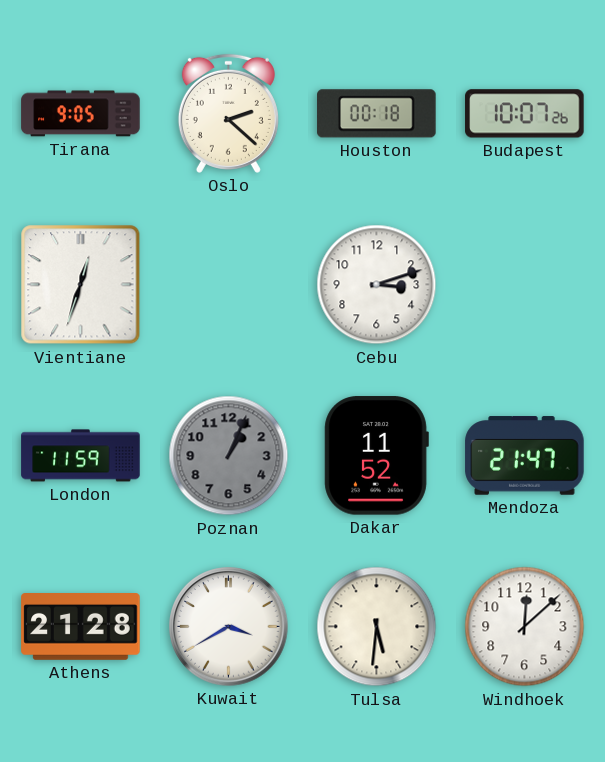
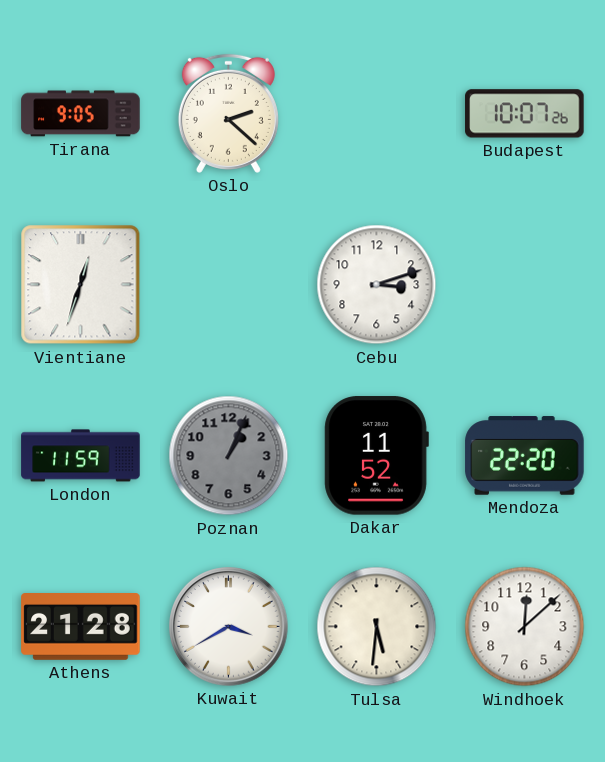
Houston: 00:18 -> none (377, 114)
Mendoza: 21:47 -> 22:20 (525, 456)
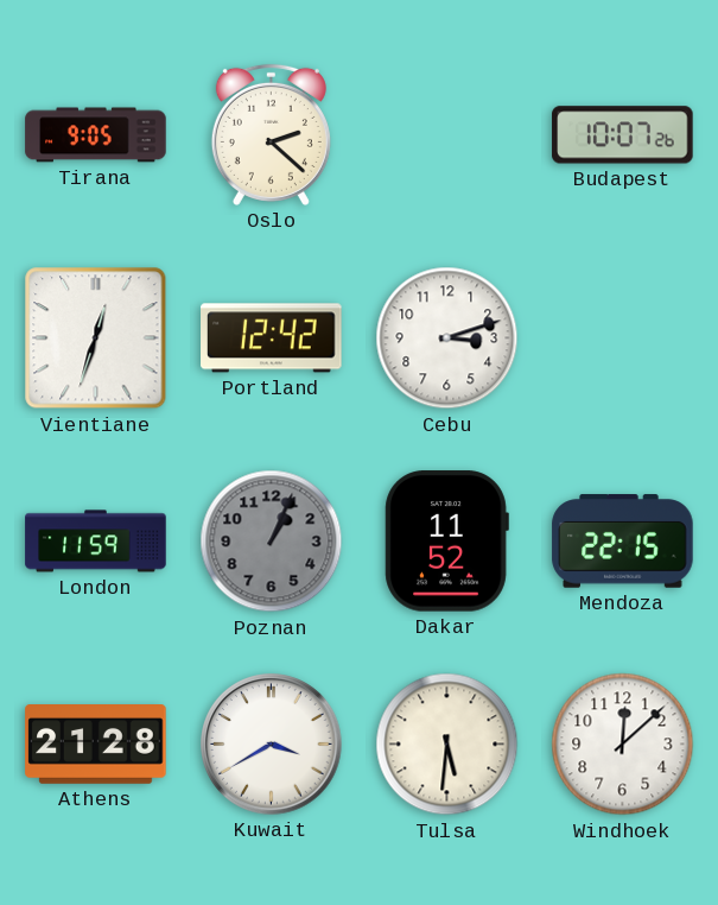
Portland: none -> 12:42 (272, 338)
Mendoza: 22:20 -> 22:15 (623, 542)
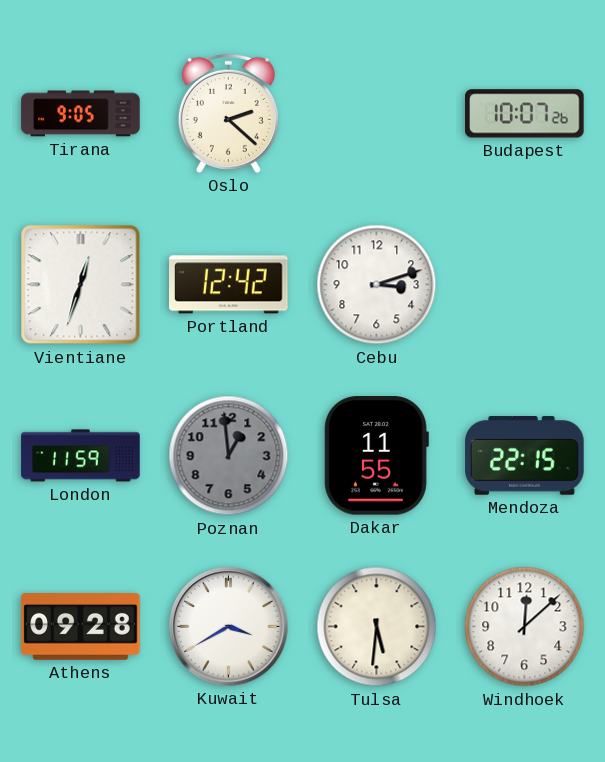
Poznan: 1:04 -> 12:59 (229, 456)
Dakar: 11:52 -> 11:55 (376, 456)
Athens: 21:28 -> 09:28 (81, 627)
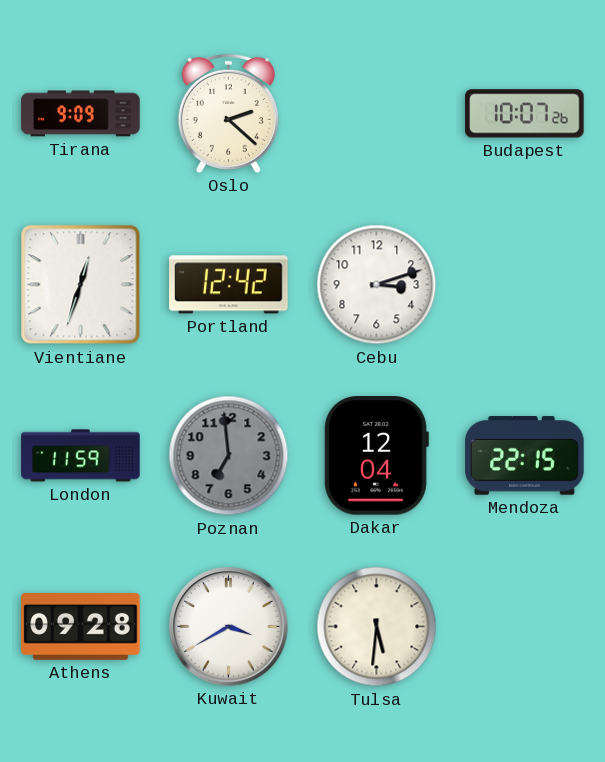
Tirana: 9:05 -> 9:09 (81, 114)
Poznan: 12:59 -> 6:59 (229, 456)
Dakar: 11:55 -> 12:04 (376, 456)
Windhoek: 12:08 -> none (525, 627)
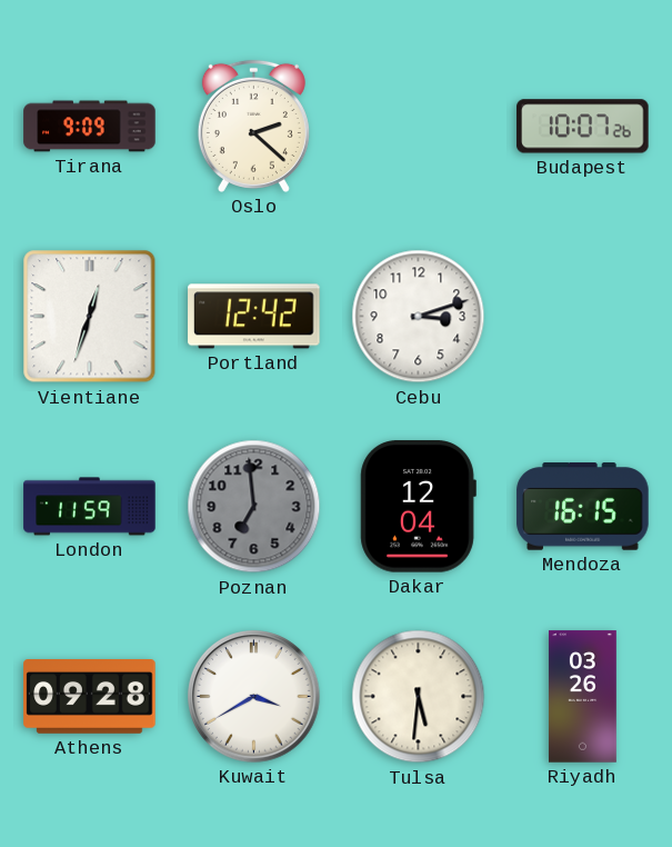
Mendoza: 22:15 -> 16:15 (583, 507)
Riyadh: none -> 03:26 (583, 697)
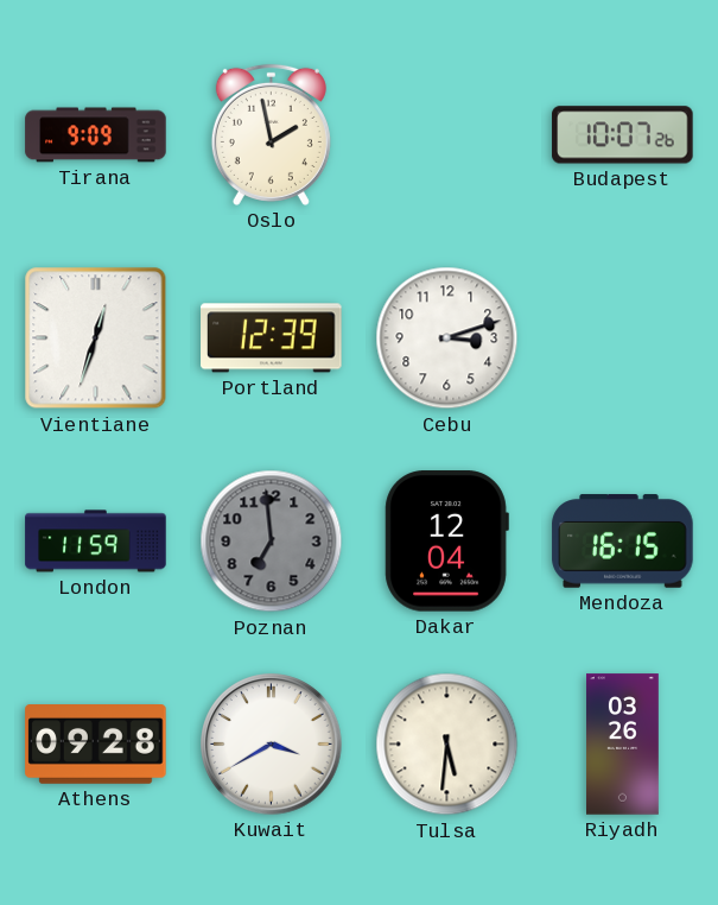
Oslo: 2:22 -> 1:58 (271, 134)
Portland: 12:42 -> 12:39 (272, 338)
